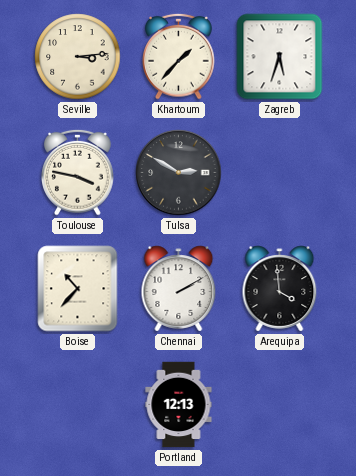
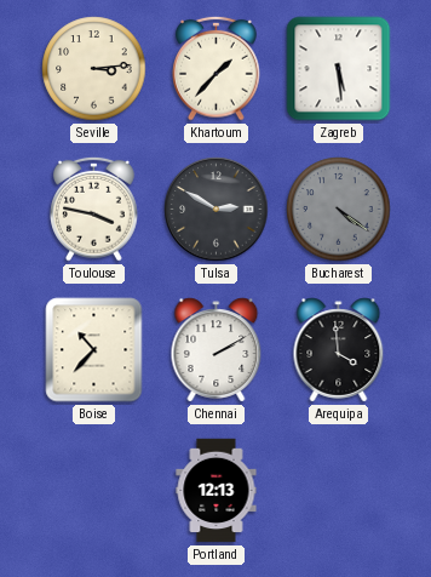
Zagreb: 5:33 -> 5:29 (339, 69)
Bucharest: none -> 4:21 (339, 210)
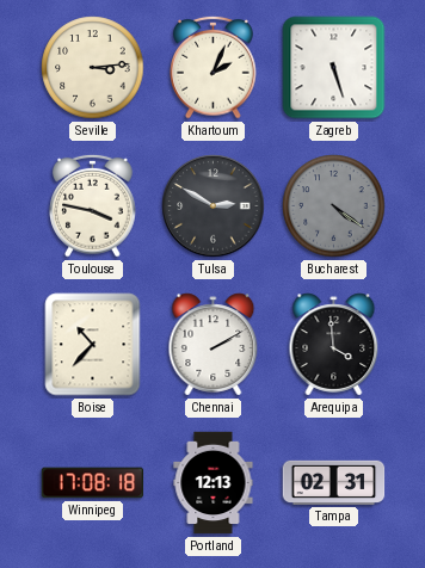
Khartoum: 1:37 -> 2:04 (214, 67)
Zagreb: 5:29 -> 5:27 (334, 68)
Winnipeg: none -> 17:08 (93, 483)
Tampa: none -> 02:31 (334, 482)
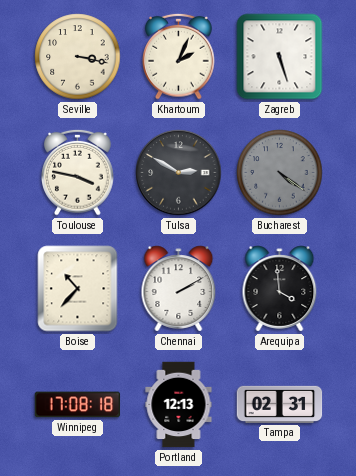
Seville: 3:14 -> 3:17 (78, 57)
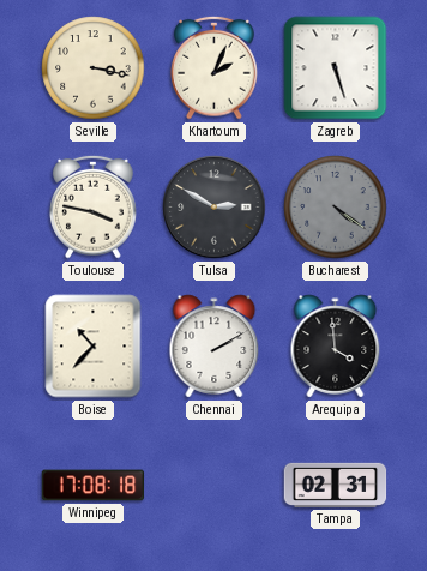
Portland: 12:13 -> none (179, 405)
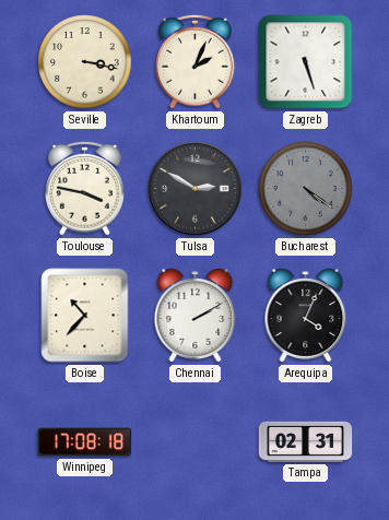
Arequipa: 3:59 -> 4:04 (306, 316)
